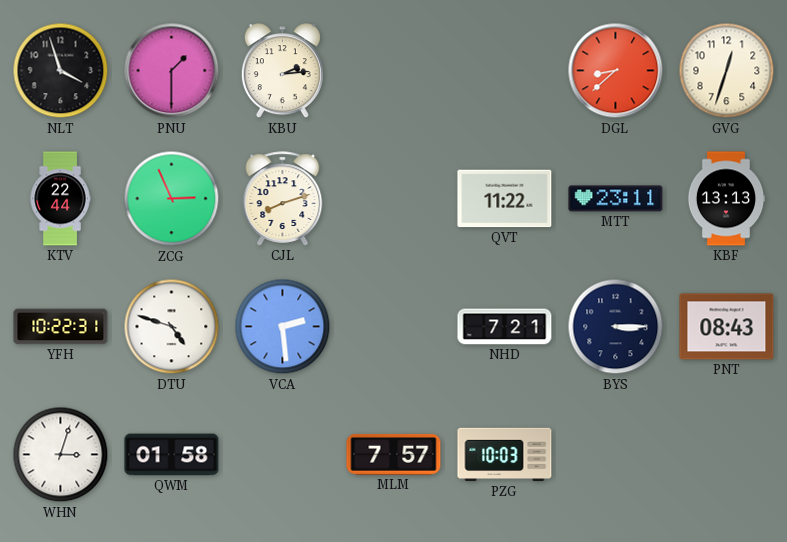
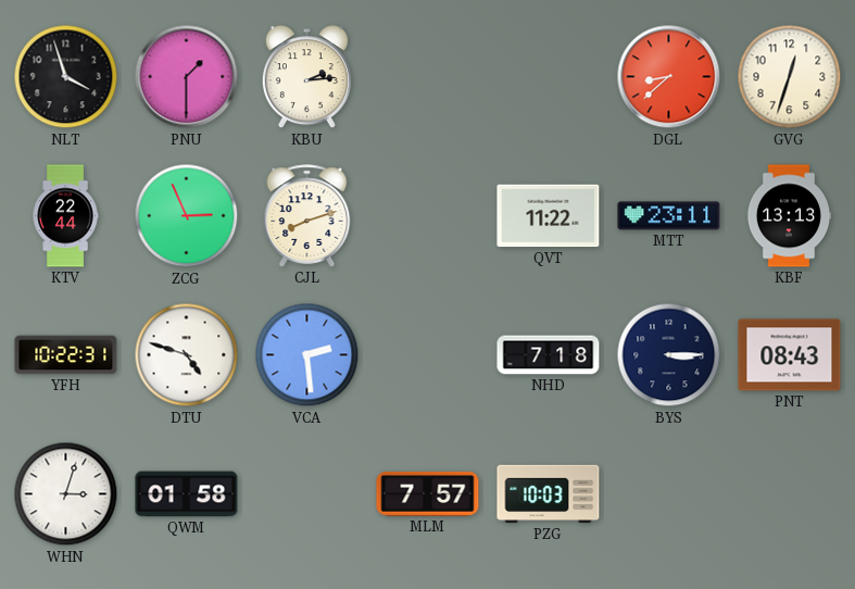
NHD: 7:21 -> 7:18 (549, 355)
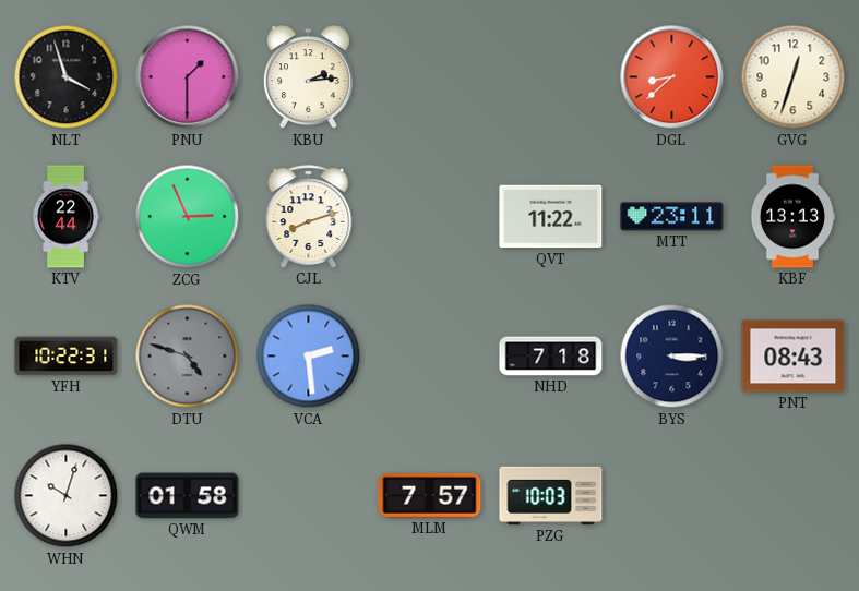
DTU dial: white -> grey (188, 357)
WHN: 3:03 -> 10:03 (67, 496)
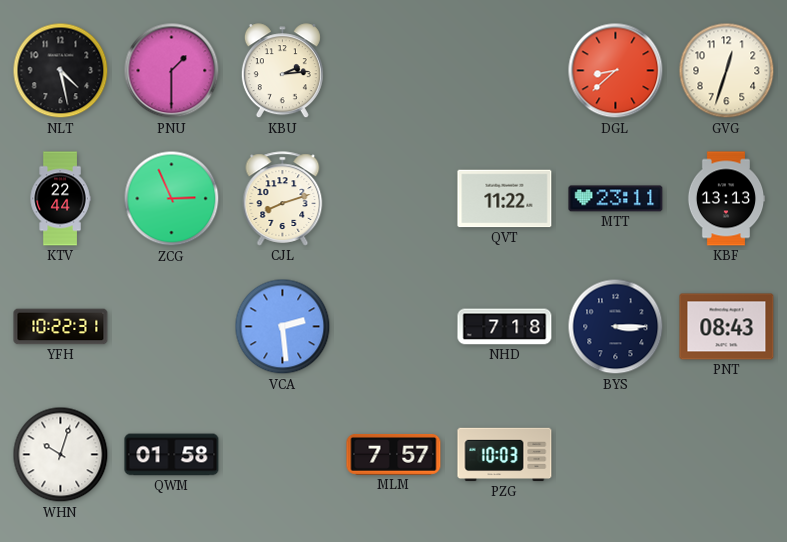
NLT: 3:57 -> 4:28 (61, 71)
DTU: 4:48 -> none (188, 357)
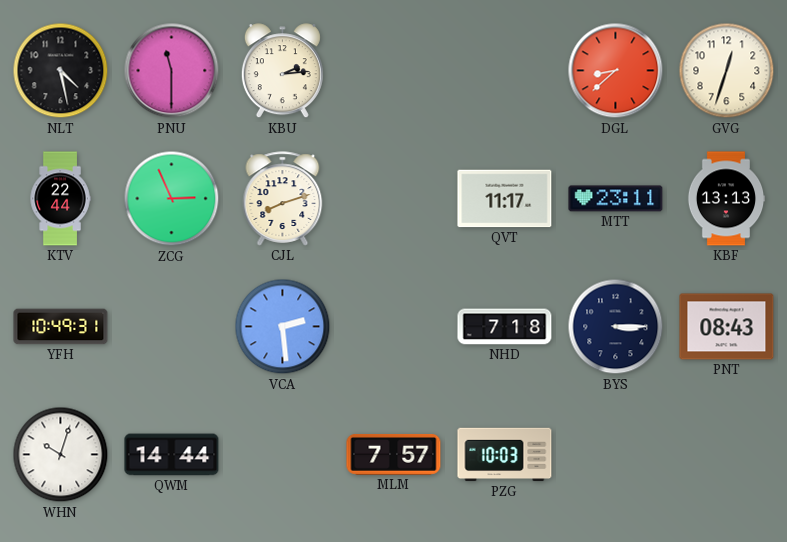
PNU: 1:30 -> 11:30 (172, 71)
QVT: 11:22 -> 11:17 (505, 199)
YFH: 10:22 -> 10:49 (61, 327)
QWM: 01:58 -> 14:44 (172, 455)
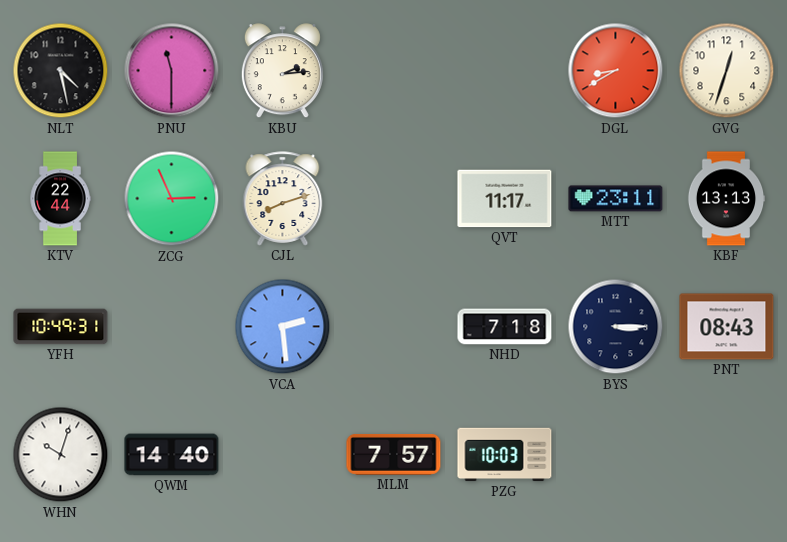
DGL: 8:38 -> 8:40 (616, 71)
QWM: 14:44 -> 14:40 (172, 455)
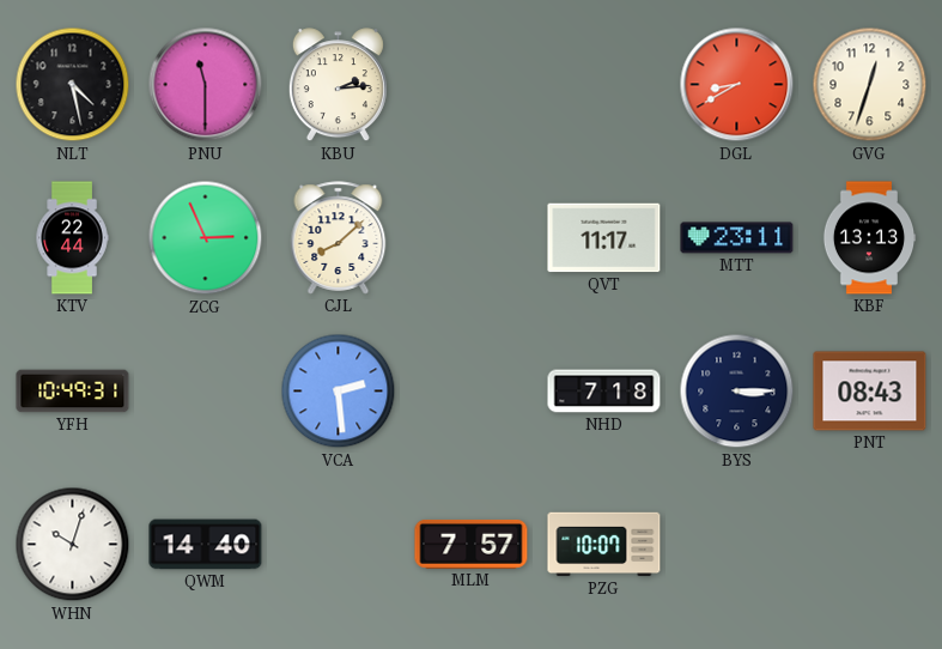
CJL: 8:12 -> 8:08 (339, 238)
PZG: 10:03 -> 10:07 (604, 545)
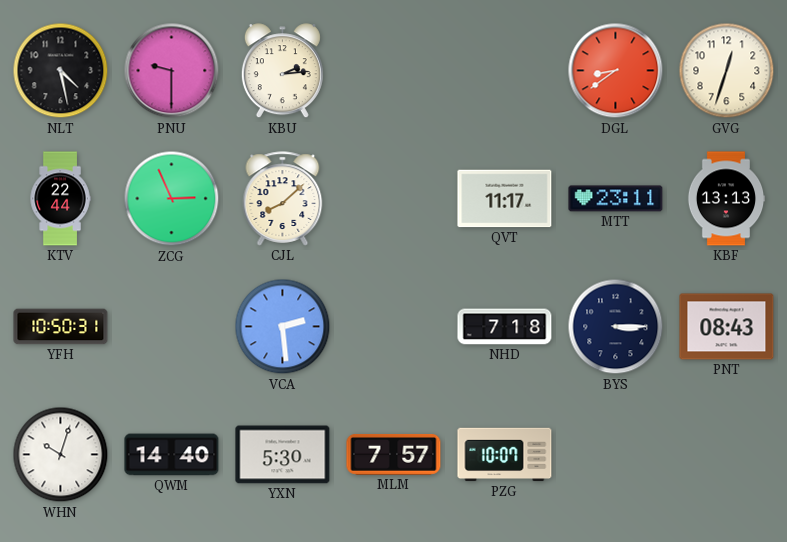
PNU: 11:30 -> 9:30 (172, 71)
DGL: 8:40 -> 8:39 (616, 71)
YFH: 10:49 -> 10:50 (61, 327)
YXN: none -> 5:30 (283, 455)
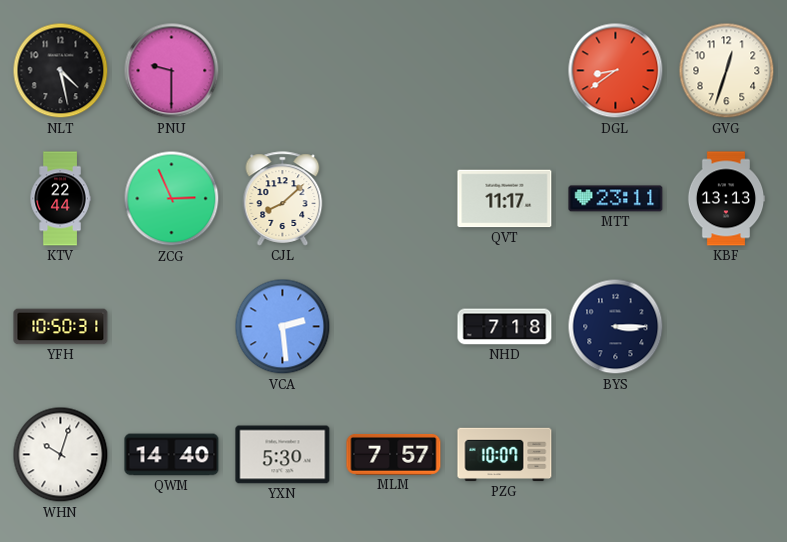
KBU: 2:14 -> none (282, 71)
PNT: 08:43 -> none (727, 327)
